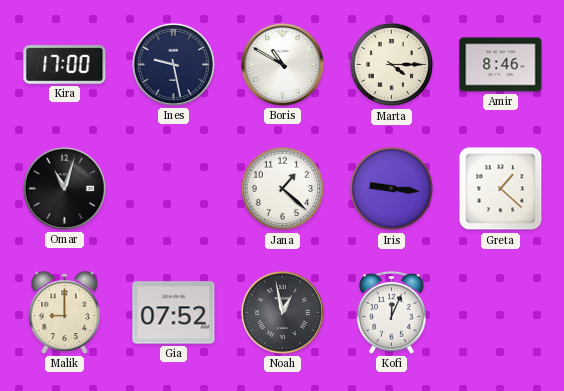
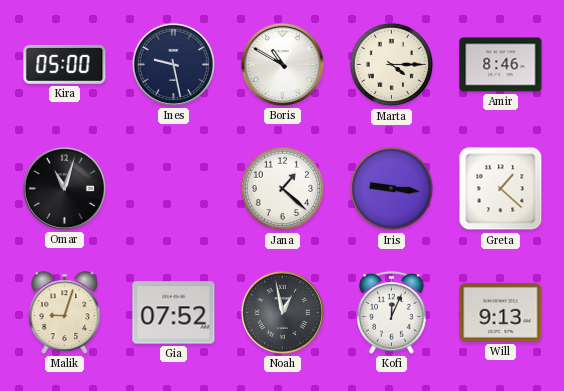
Kira: 17:00 -> 05:00 (65, 65)
Malik: 9:00 -> 9:03 (65, 313)
Will: none -> 9:13 (501, 312)
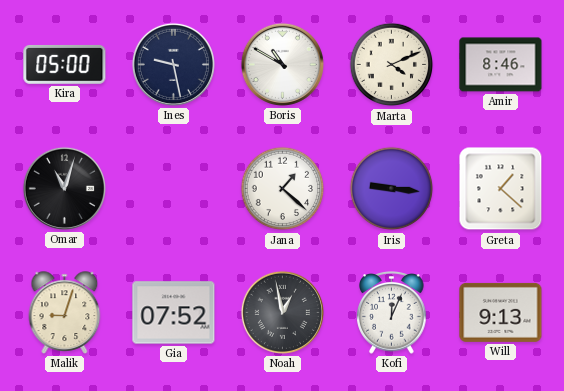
Marta: 4:15 -> 4:11 (392, 65)
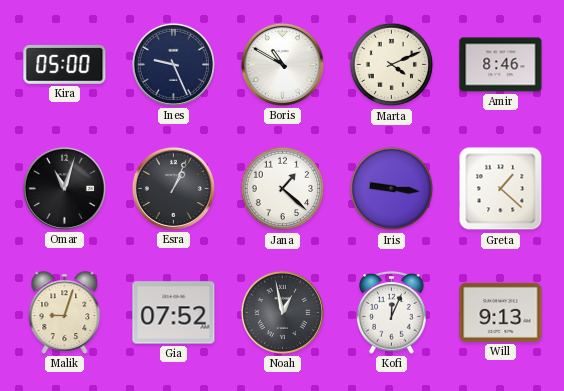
Ines: 9:28 -> 9:26 (173, 64)
Esra: none -> 1:04 (173, 188)
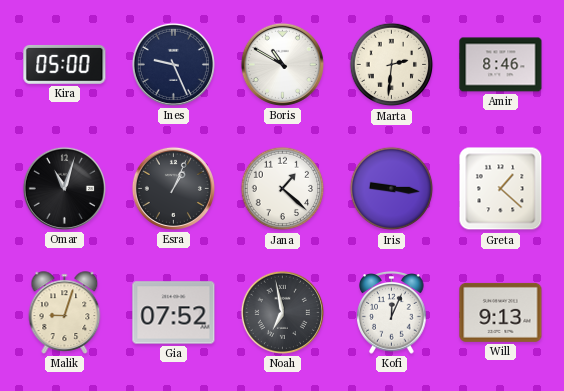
Marta: 4:11 -> 2:31 (392, 65)
Noah: 12:58 -> 6:58 (282, 312)
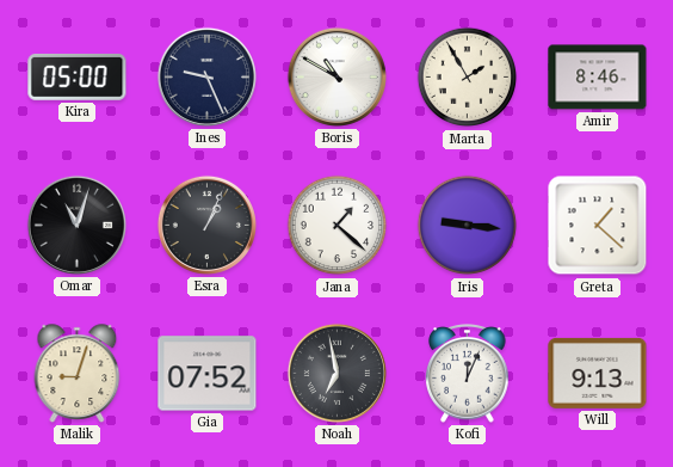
Marta: 2:31 -> 1:55 (468, 78)
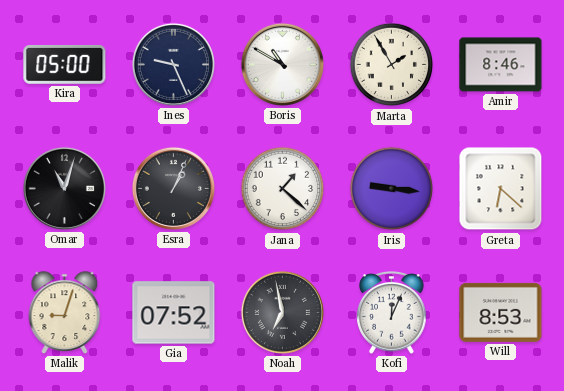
Greta: 1:22 -> 6:22 (501, 189)
Will: 9:13 -> 8:53 (501, 312)
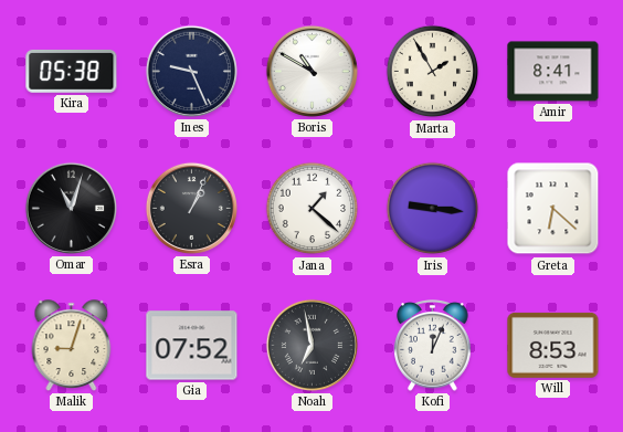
Kira: 05:00 -> 05:38 (72, 72)
Amir: 8:46 -> 8:41 (553, 72)
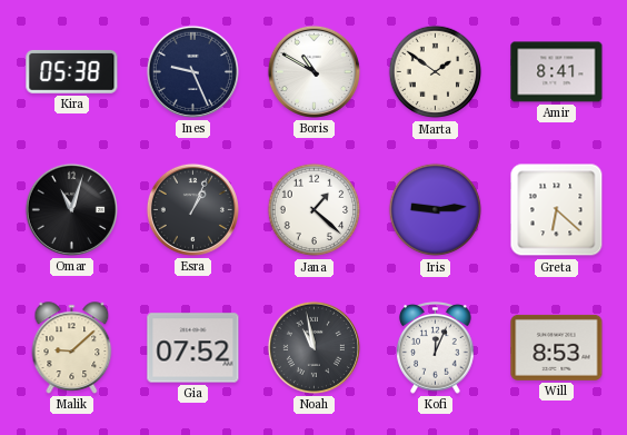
Marta: 1:55 -> 1:51 (436, 72)
Iris: 9:16 -> 9:14 (436, 210)
Malik: 9:03 -> 9:08 (72, 348)
Noah: 6:58 -> 10:58 (313, 347)
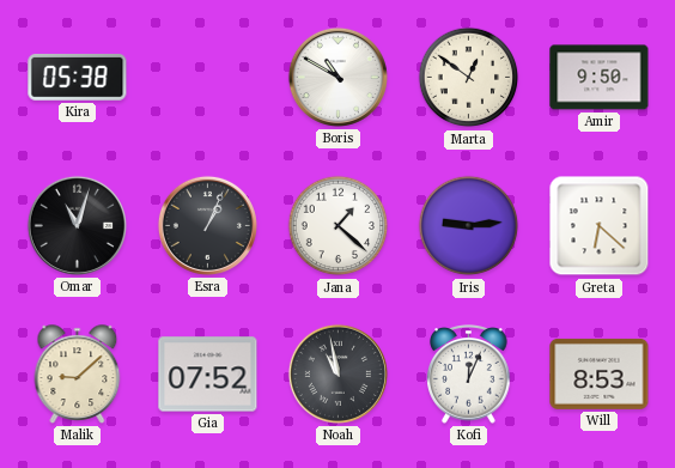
Ines: 9:26 -> none (192, 71)
Marta: 1:51 -> 12:51 (469, 78)
Amir: 8:41 -> 9:50 (600, 78)
